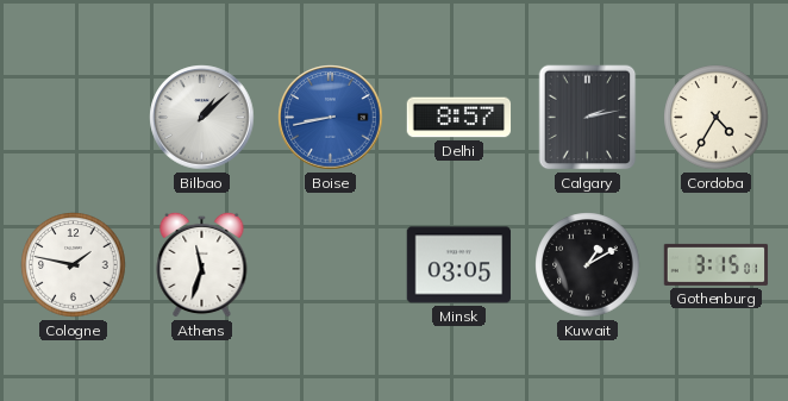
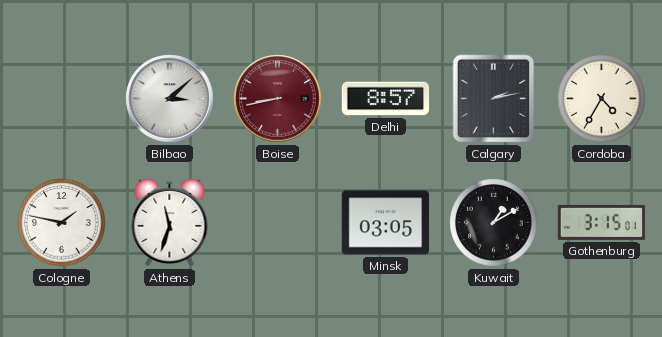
Bilbao: 1:08 -> 3:08 (170, 99)
Boise dial: blue -> burgundy (278, 99)
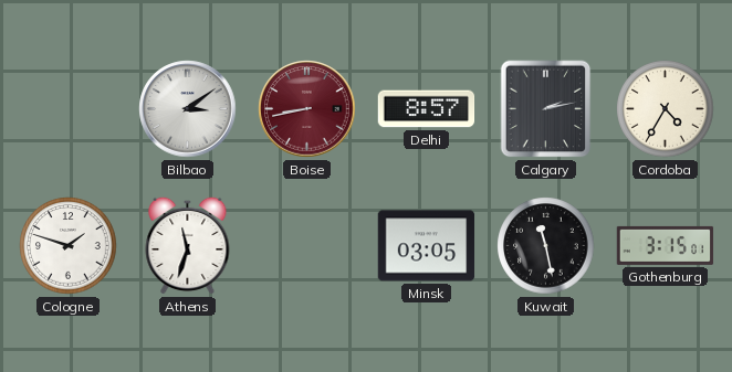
Bilbao: 3:08 -> 3:09 (188, 109)
Cologne: 1:47 -> 1:48 (69, 246)
Kuwait: 1:10 -> 11:28 (546, 246)
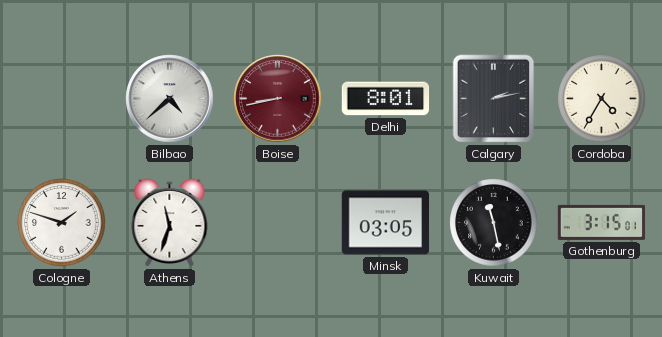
Bilbao: 3:09 -> 4:38 (170, 99)
Delhi: 8:57 -> 8:01 (386, 99)
